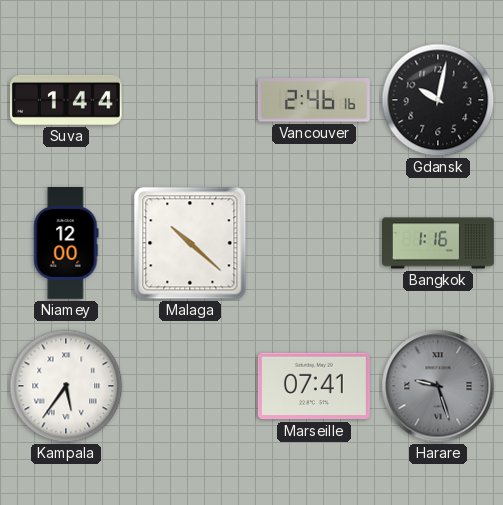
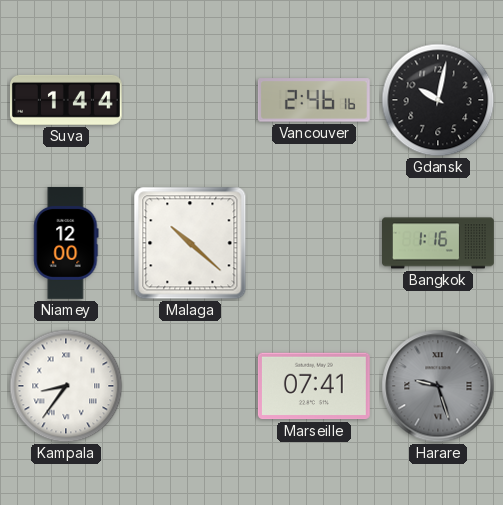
Kampala: 5:36 -> 8:36 (66, 386)
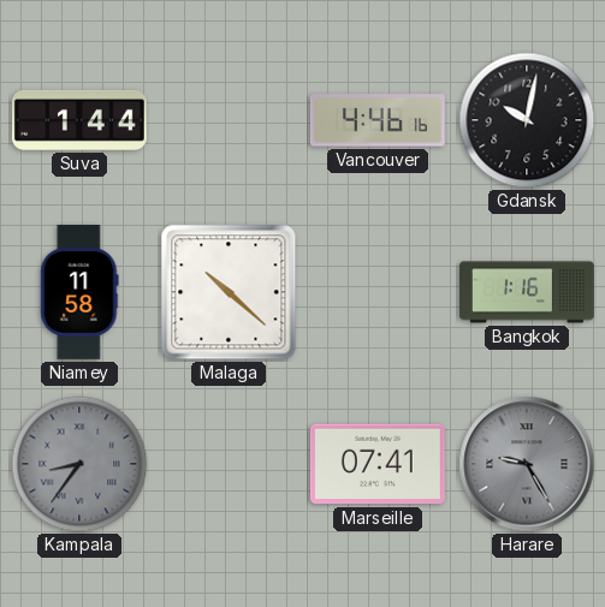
Vancouver: 2:46 -> 4:46 (378, 120)
Niamey: 12:00 -> 11:58 (79, 292)
Kampala dial: white -> grey (79, 464)
Harare: 9:27 -> 9:25 (527, 464)
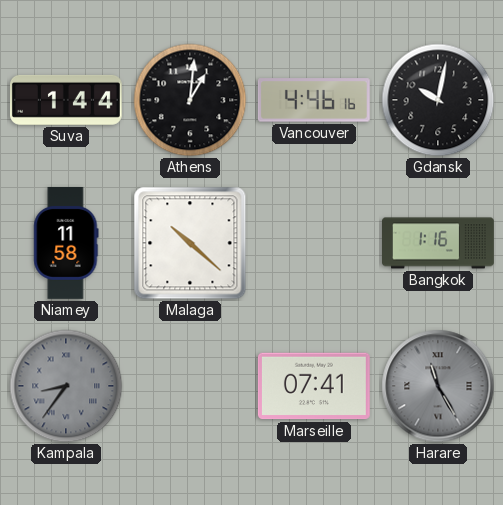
Athens: none -> 1:01 (190, 100)
Harare: 9:25 -> 11:25 (438, 386)
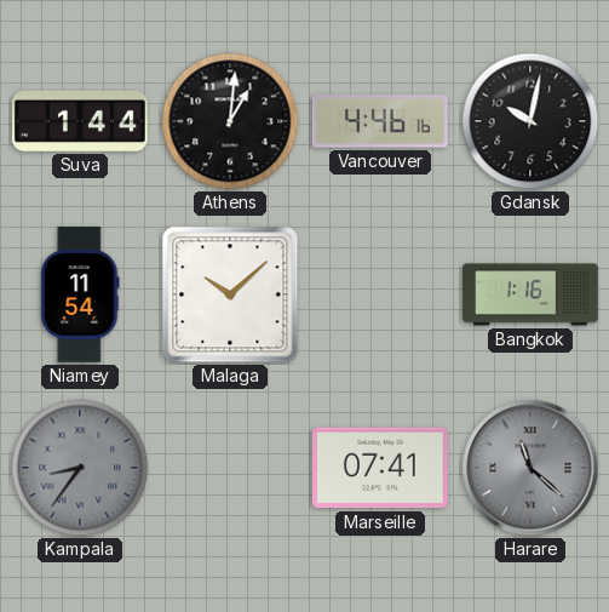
Niamey: 11:58 -> 11:54 (80, 294)
Malaga: 10:22 -> 10:08 (230, 294)
Harare: 11:25 -> 11:22 (530, 468)
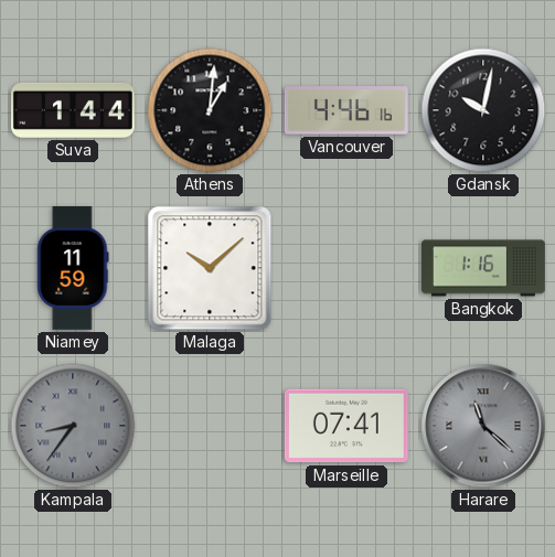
Niamey: 11:54 -> 11:59 (73, 268)
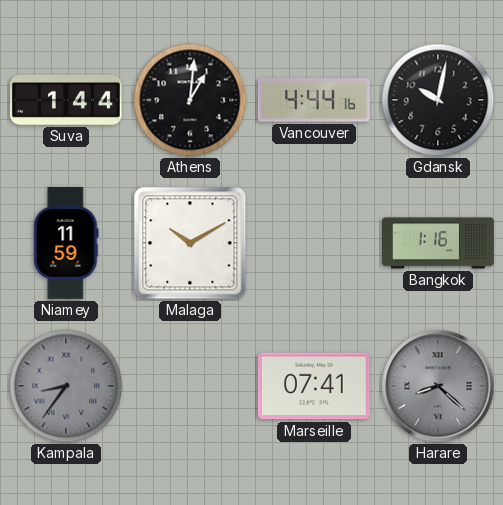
Vancouver: 4:46 -> 4:44 (314, 100)
Malaga: 10:08 -> 10:10 (190, 243)
Harare: 11:22 -> 8:22 (438, 386)
